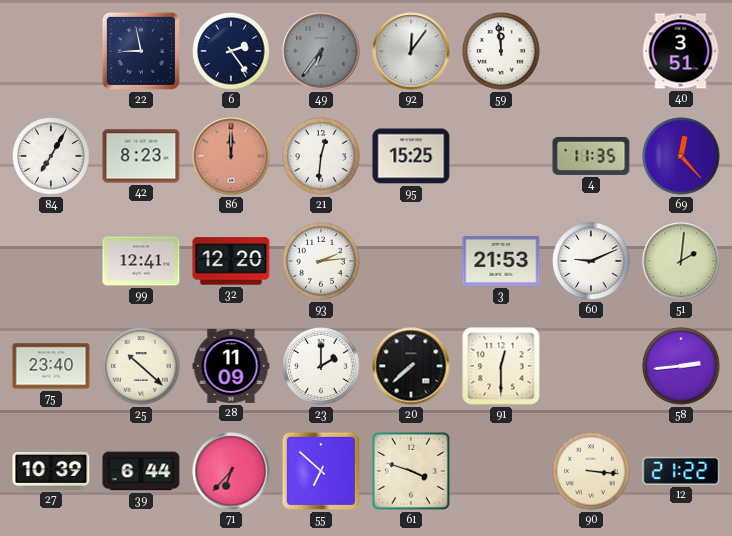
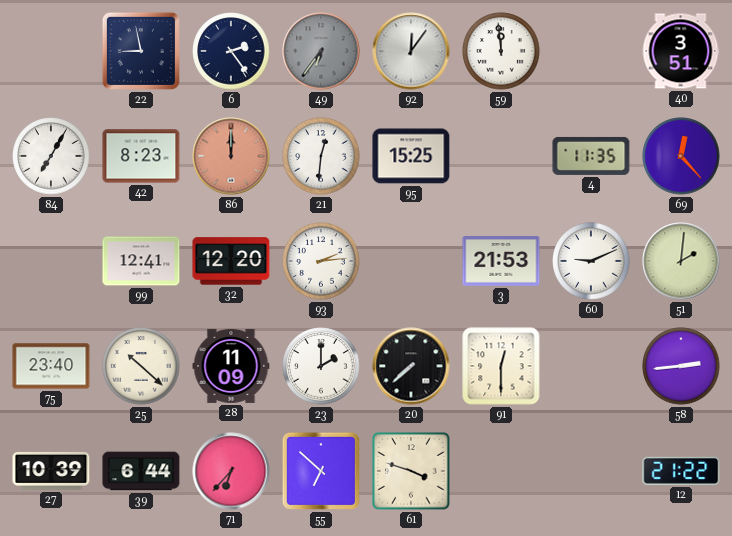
90: 3:16 -> none (591, 471)
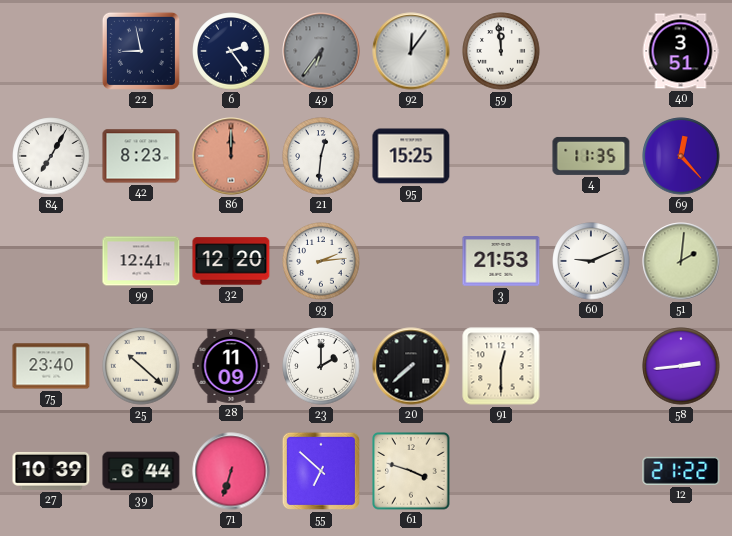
71: 6:37 -> 6:33 (231, 471)
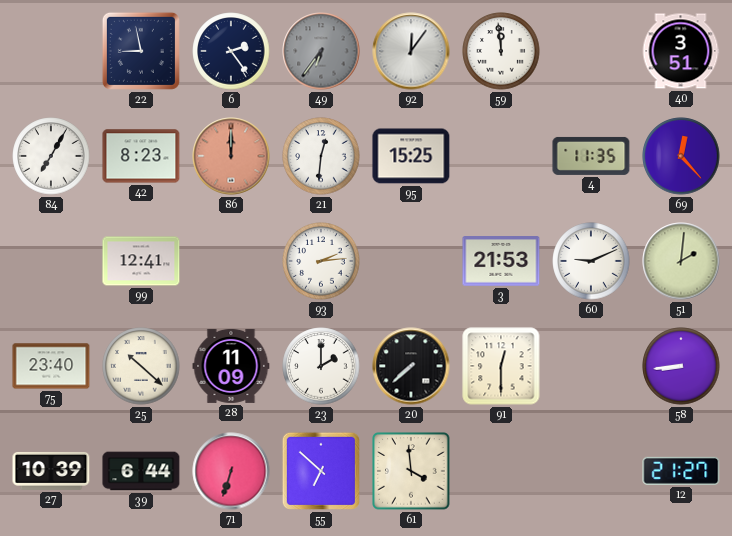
32: 12:20 -> none (231, 261)
58: 2:44 -> 8:44 (681, 366)
61: 3:48 -> 3:59 (411, 471)
12: 21:22 -> 21:27 (681, 471)
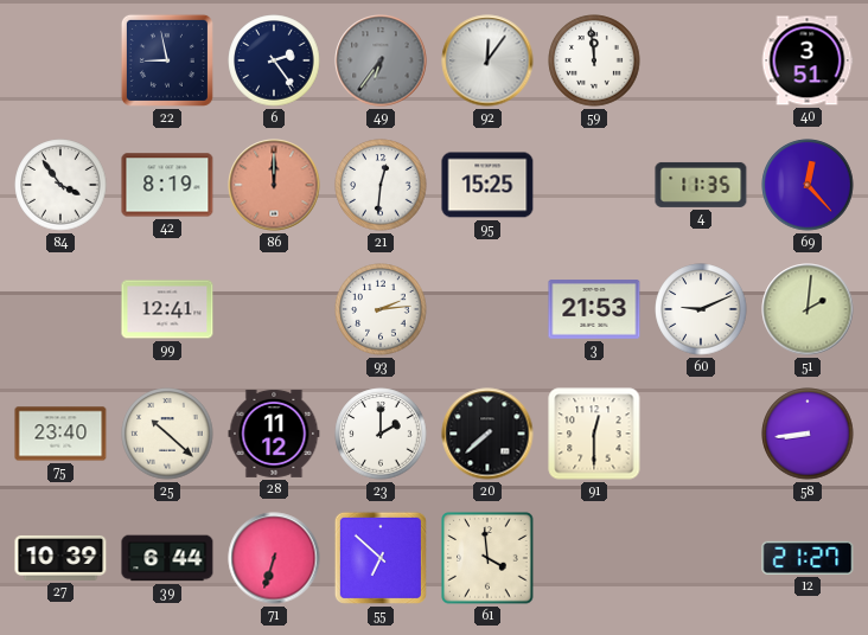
84: 7:05 -> 3:54 (60, 185)
42: 8:23 -> 8:19 (167, 185)
28: 11:09 -> 11:12 (274, 434)
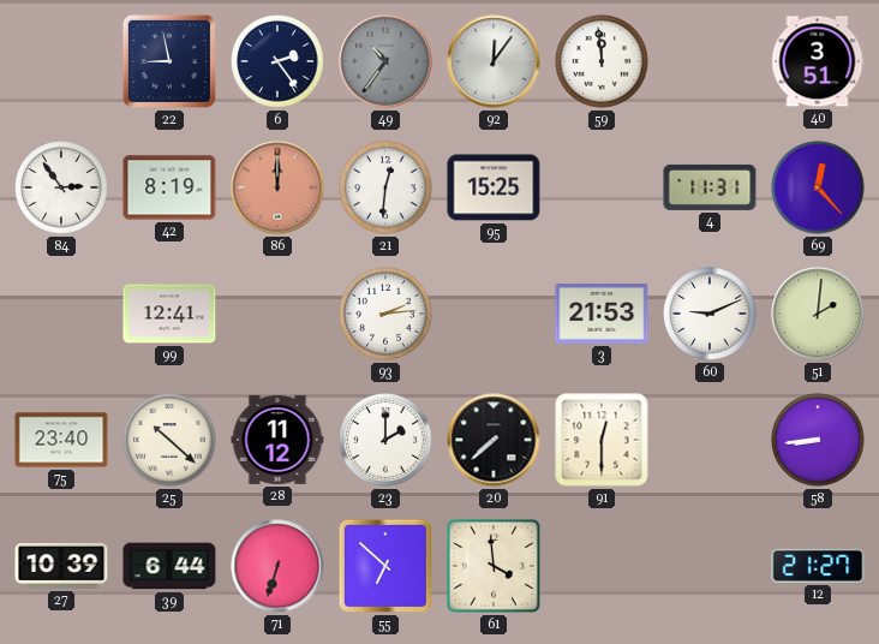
49: 6:36 -> 10:36 (385, 61)
84: 3:54 -> 2:54 (61, 187)
4: 11:35 -> 11:31 (710, 187)
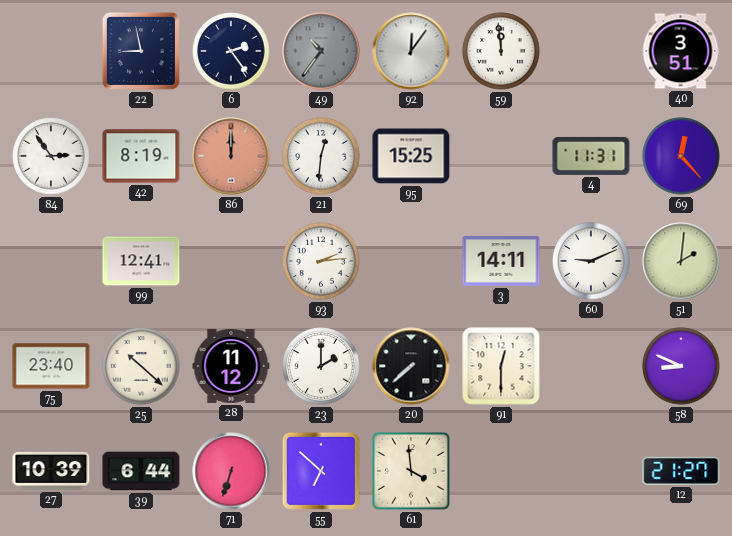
3: 21:53 -> 14:11 (501, 261)
58: 8:44 -> 8:49 (681, 366)
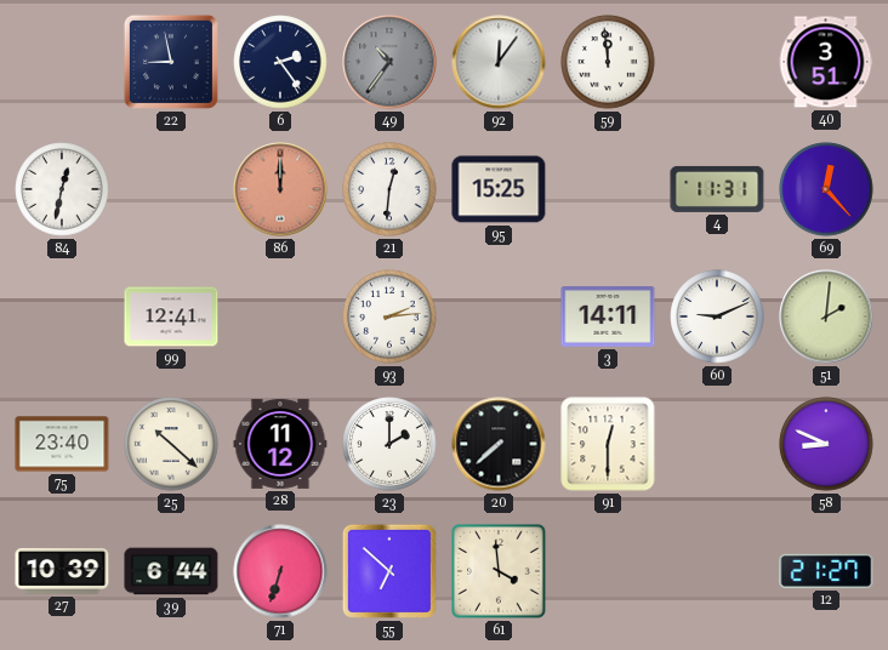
84: 2:54 -> 12:32 (62, 189)
42: 8:19 -> none (141, 156)
